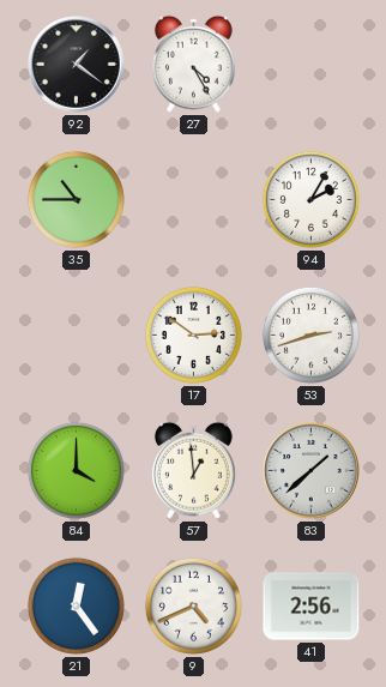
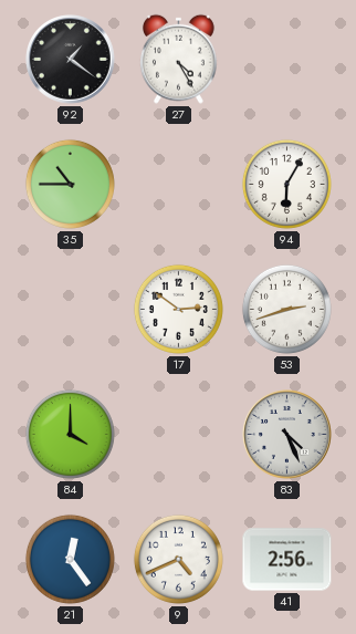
94: 2:05 -> 6:05 (286, 184)
57: 12:59 -> none (193, 470)
83: 1:38 -> 4:26 (287, 435)
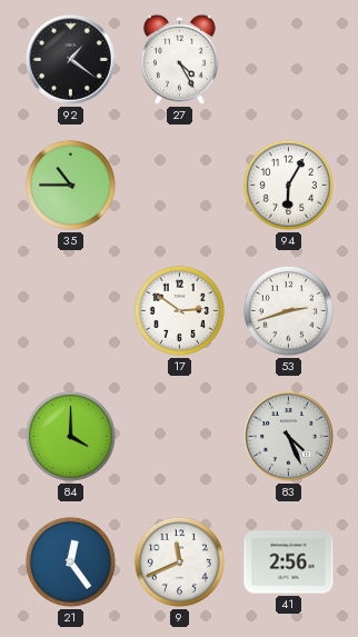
9: 4:41 -> 11:41 (179, 561)
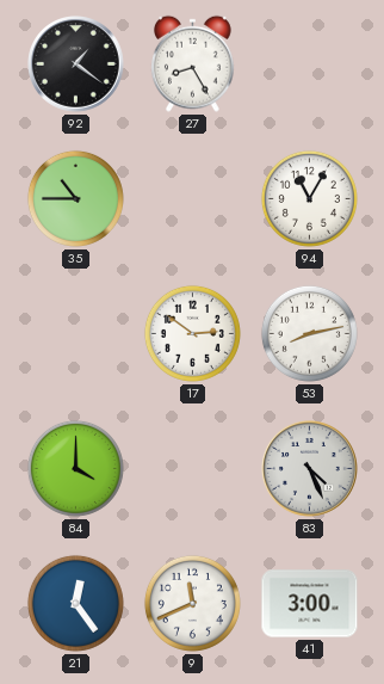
27: 4:25 -> 8:25 (192, 63)
94: 6:05 -> 11:05 (309, 198)
53: 2:42 -> 8:13 (309, 333)
41: 2:56 -> 3:00 (310, 604)
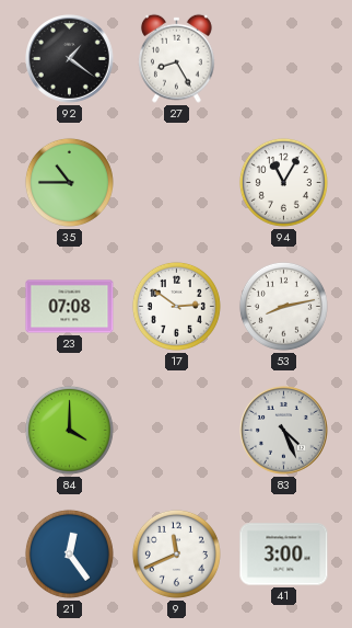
23: none -> 07:08 (70, 307)
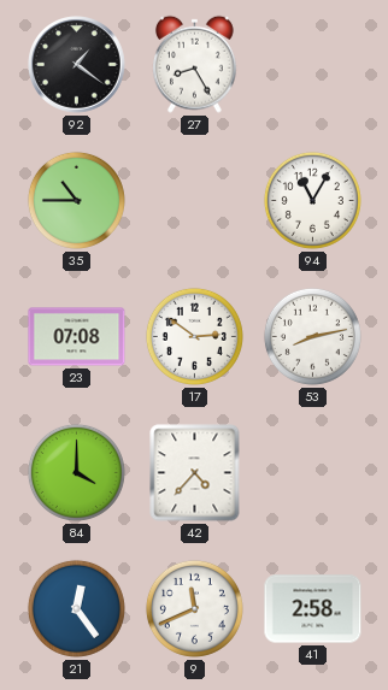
42: none -> 4:37 (195, 473)
83: 4:26 -> none (284, 431)
41: 3:00 -> 2:58 (313, 609)
